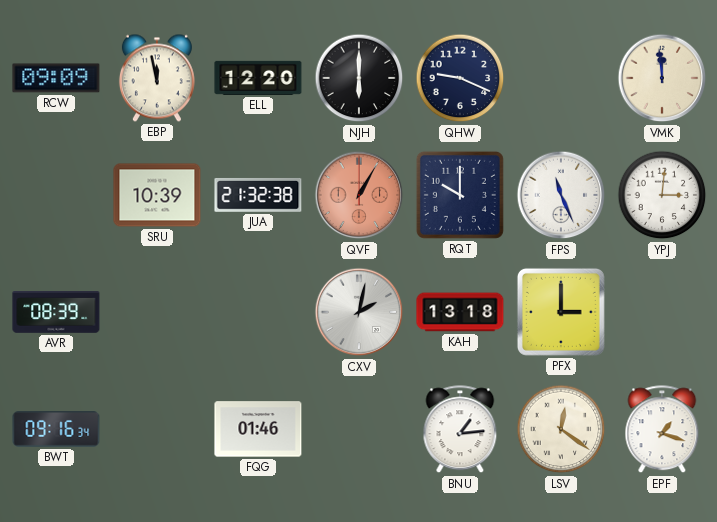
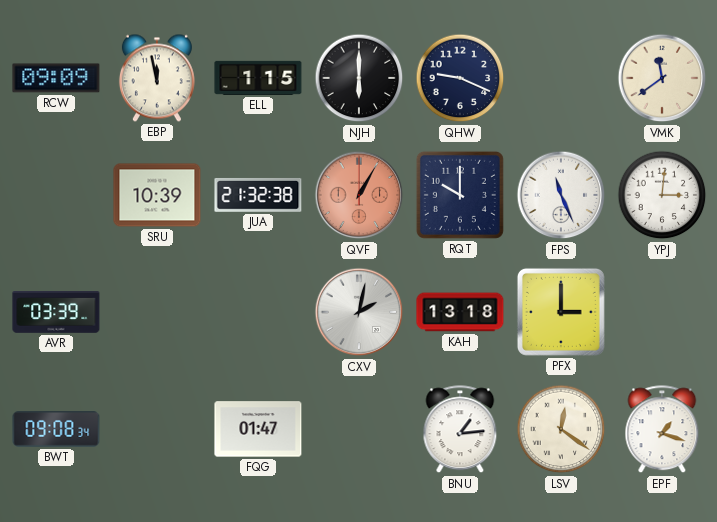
ELL: 12:20 -> 1:15 (258, 78)
VMK: 11:59 -> 11:39 (662, 78)
AVR: 08:39 -> 03:39 (56, 313)
BWT: 09:16 -> 09:08 (56, 430)
FQG: 01:46 -> 01:47 (258, 429)
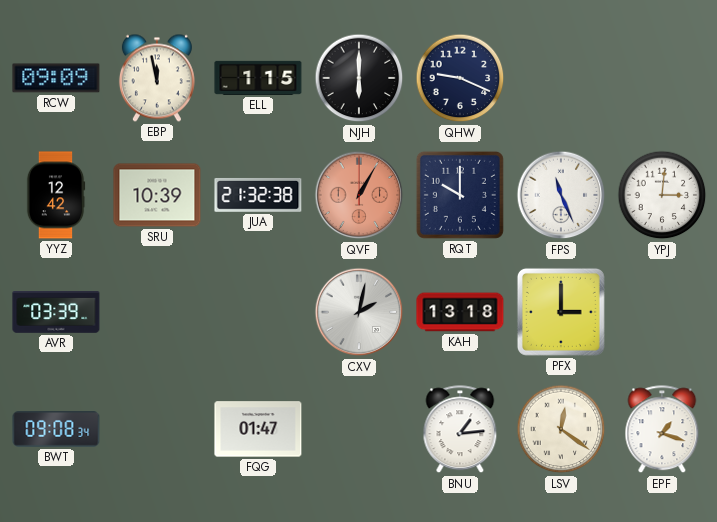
VMK: 11:39 -> none (662, 78)
YYZ: none -> 12:42 (56, 195)
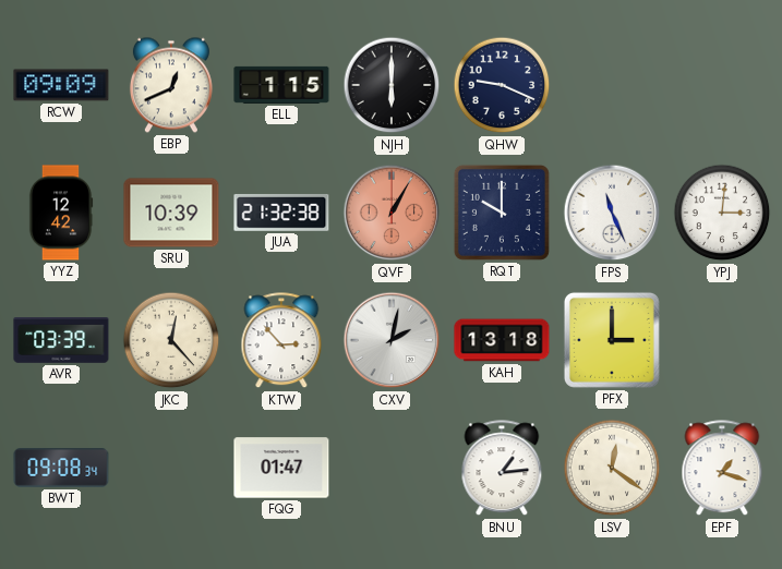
EBP: 11:58 -> 12:41 (171, 85)
JKC: none -> 12:23 (171, 340)
KTW: none -> 2:53 (281, 341)
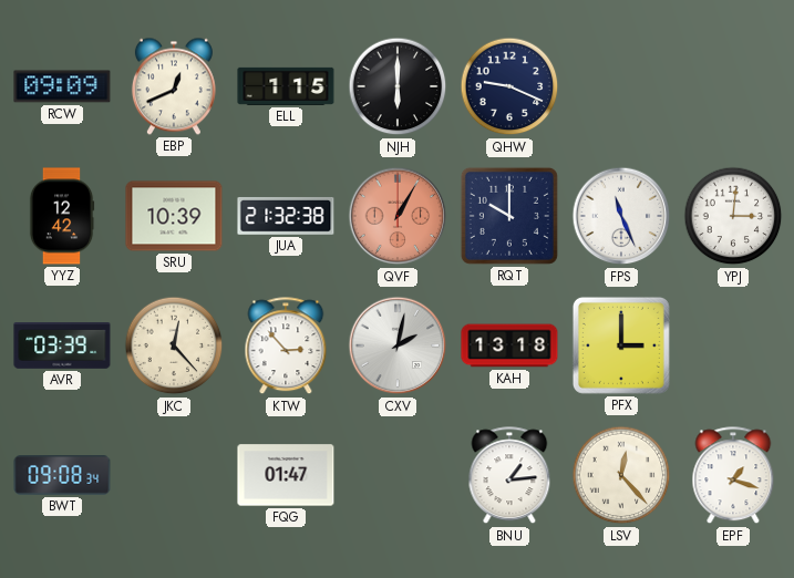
LSV: 12:21 -> 12:23 (621, 475)
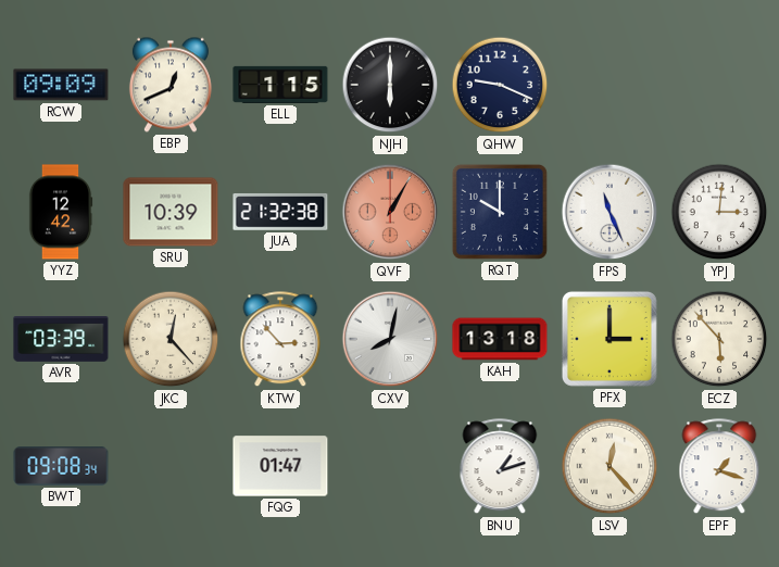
CXV: 2:02 -> 8:02 (390, 339)
ECZ: none -> 5:53 (719, 339)
BNU: 1:14 -> 1:12 (500, 467)
